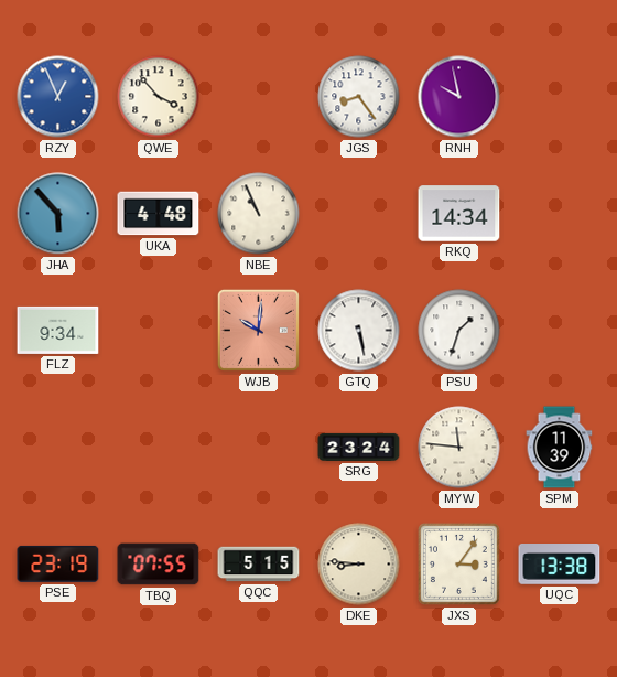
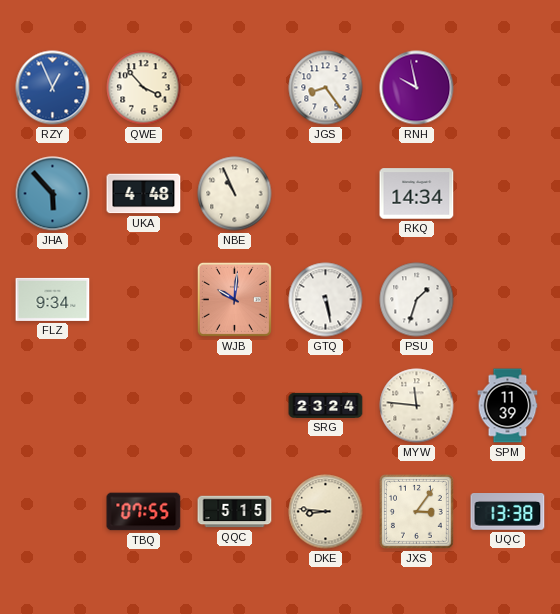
PSE: 23:19 -> none (58, 563)
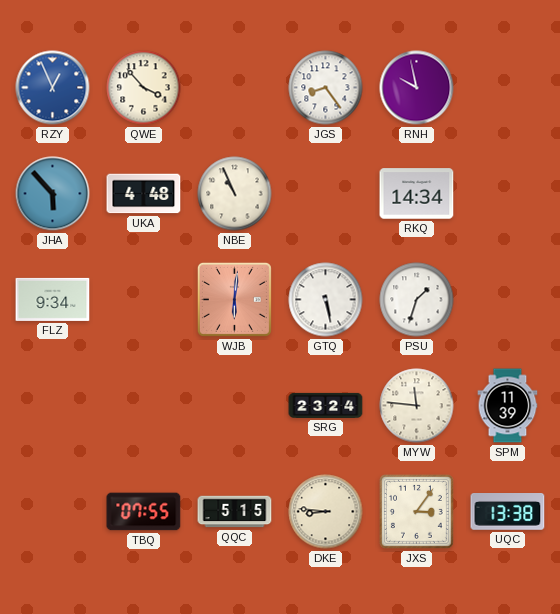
WJB: 10:01 -> 6:01 (234, 299)
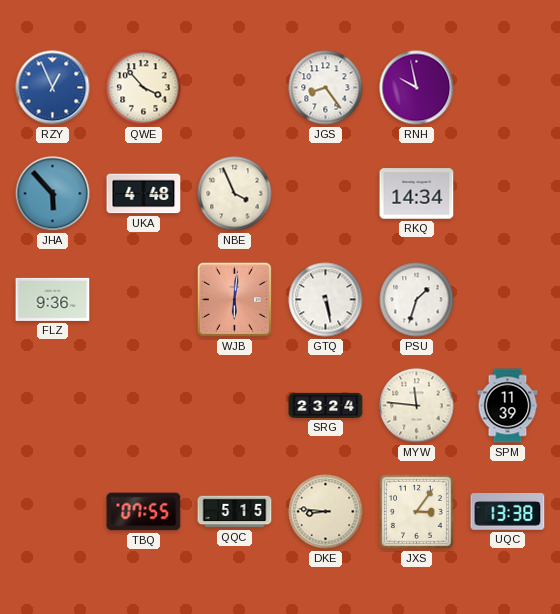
NBE: 10:56 -> 3:56 (235, 194)
FLZ: 9:34 -> 9:36 (53, 299)
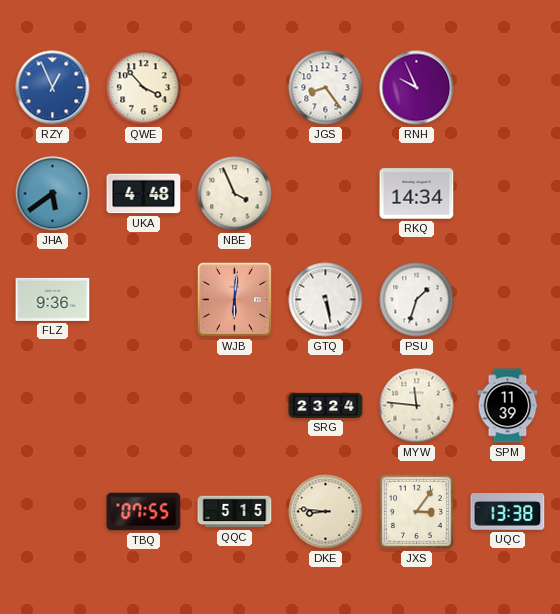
RNH: 9:58 -> 9:56 (417, 88)
JHA: 5:53 -> 5:39 (53, 194)
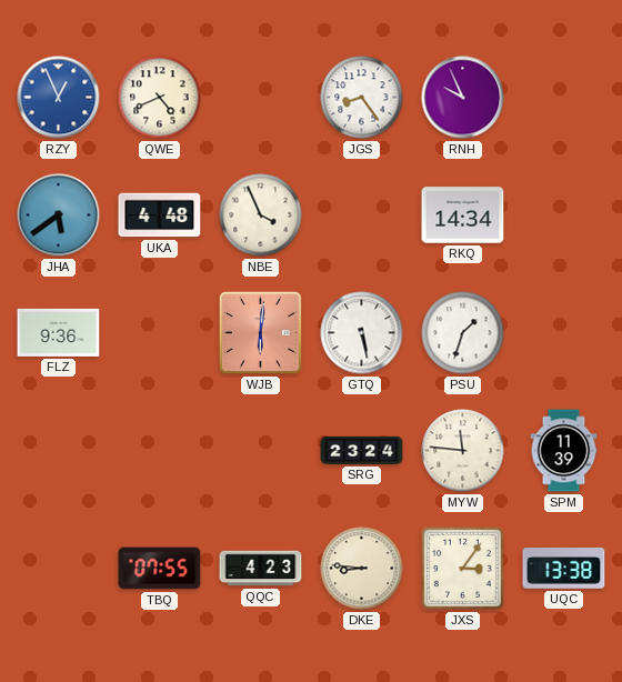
QWE: 3:53 -> 4:41 (160, 98)
QQC: 5:15 -> 4:23 (261, 569)
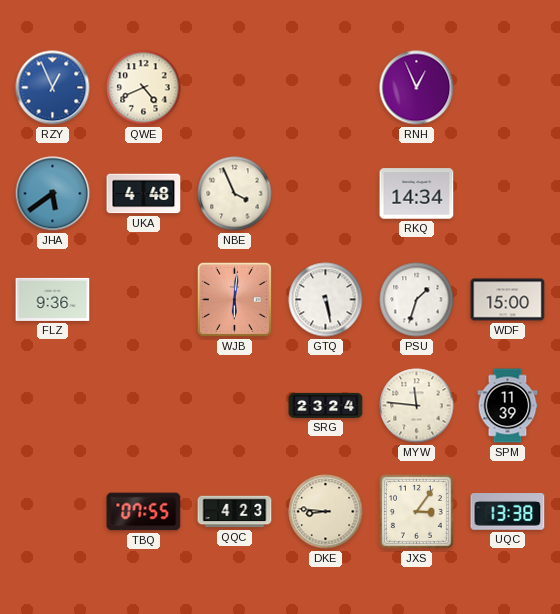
JGS: 8:24 -> none (362, 98)
RNH: 9:56 -> 12:56 (417, 88)
WDF: none -> 15:00 (508, 300)
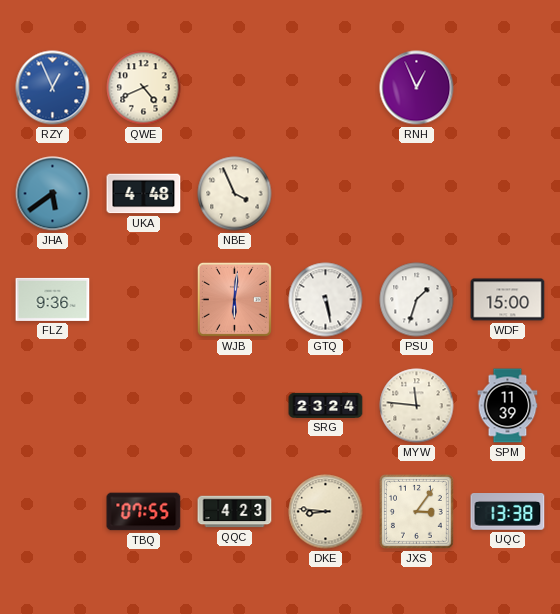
RKQ: 14:34 -> none (417, 194)
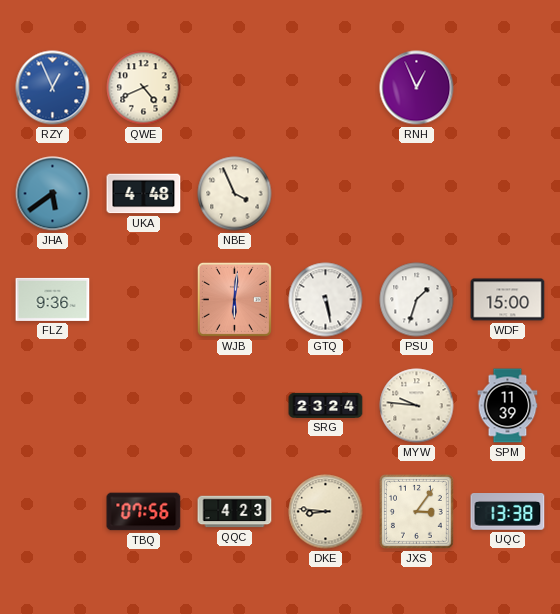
MYW: 11:46 -> 9:46 (417, 406)
TBQ: 07:55 -> 07:56 (144, 512)
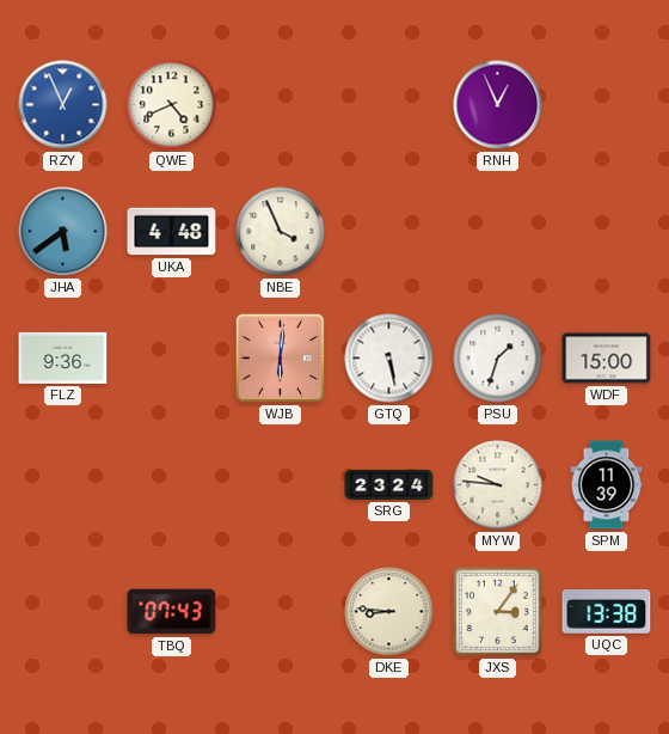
TBQ: 07:56 -> 07:43 (172, 612)
QQC: 4:23 -> none (235, 512)
